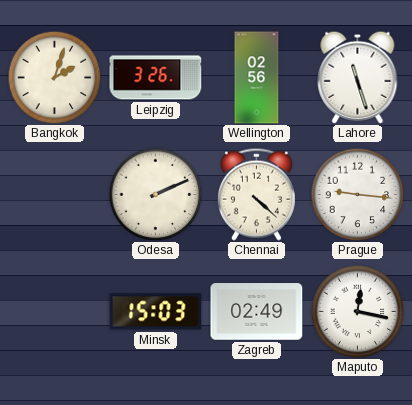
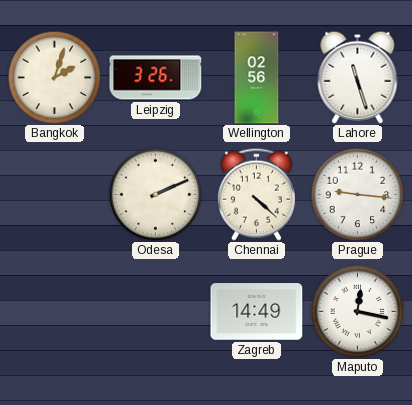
Minsk: 15:03 -> none (156, 312)
Zagreb: 02:49 -> 14:49 (257, 312)
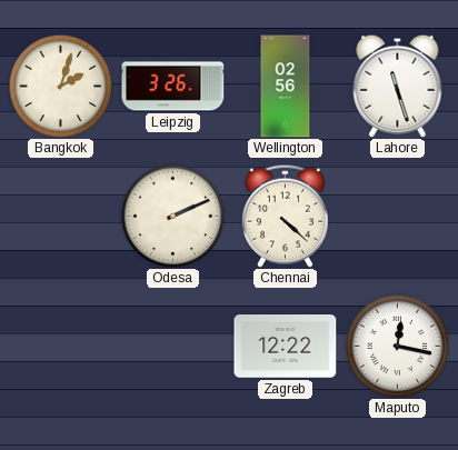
Prague: 9:16 -> none (357, 194)
Zagreb: 14:49 -> 12:22 (286, 347)
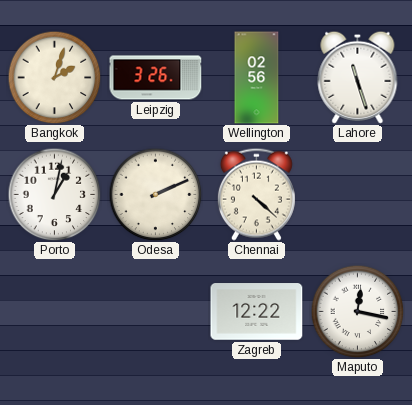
Porto: none -> 1:02 (54, 194)
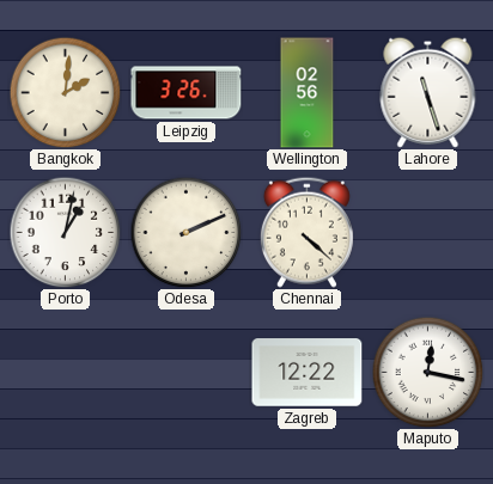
Bangkok: 2:03 -> 2:01 (65, 92)
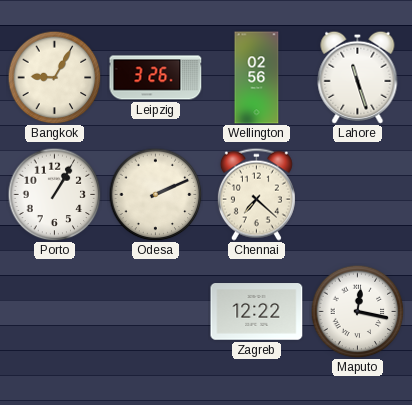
Bangkok: 2:01 -> 9:05 (54, 77)
Porto: 1:02 -> 1:05 (54, 194)
Chennai: 4:22 -> 7:22 (256, 194)
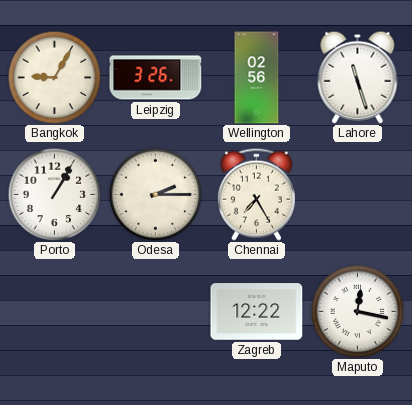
Odesa: 2:11 -> 2:15 (155, 194)
Chennai: 7:22 -> 7:25 (256, 194)
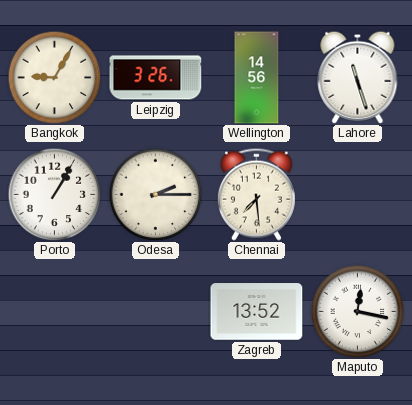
Wellington: 02:56 -> 14:56 (257, 78)
Chennai: 7:25 -> 7:29 (256, 194)
Zagreb: 12:22 -> 13:52 (257, 312)
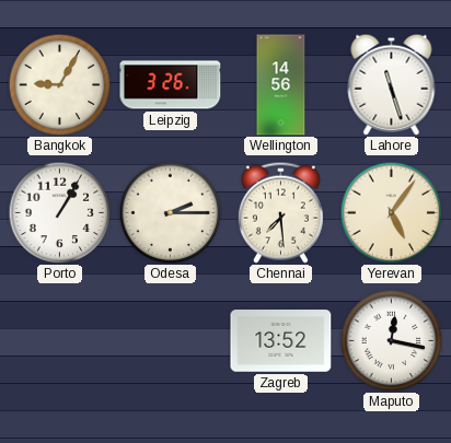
Yerevan: none -> 5:06 (391, 212)
